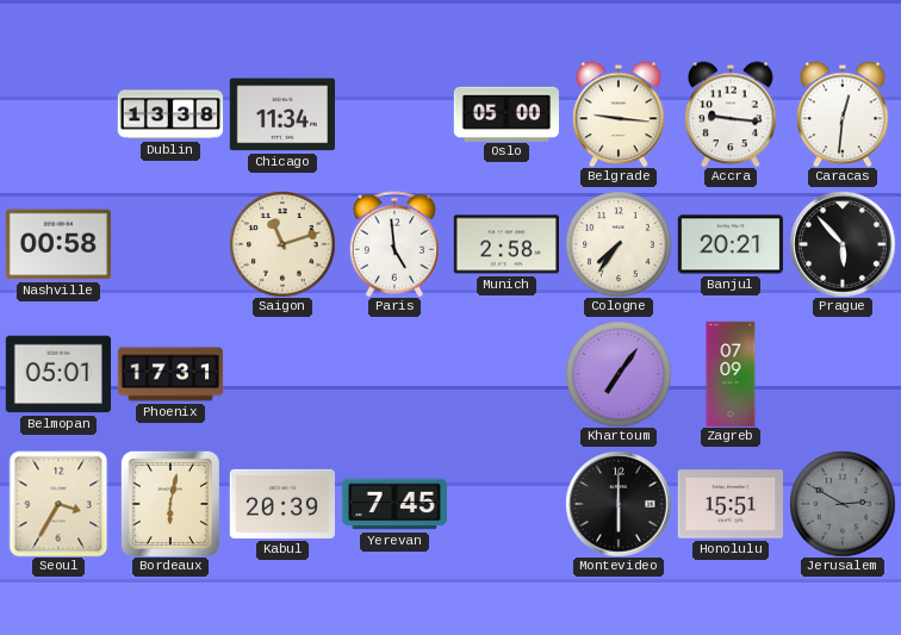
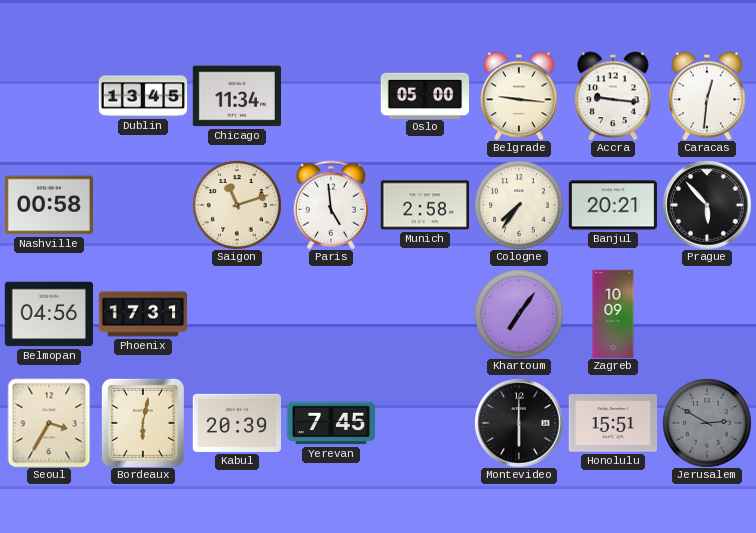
Dublin: 13:38 -> 13:45 (143, 96)
Belmopan: 05:01 -> 04:56 (48, 314)
Zagreb: 07:09 -> 10:09 (613, 314)
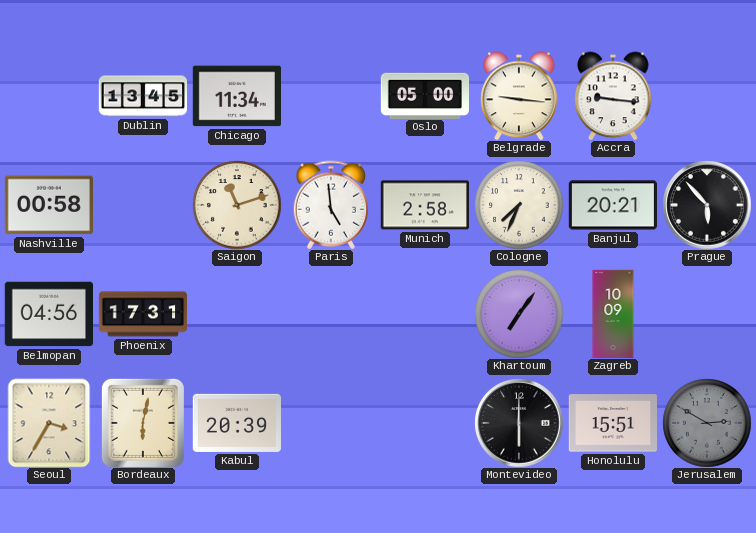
Caracas: 12:31 -> none (707, 96)
Cologne: 7:36 -> 7:34 (519, 205)
Yerevan: 7:45 -> none (330, 423)
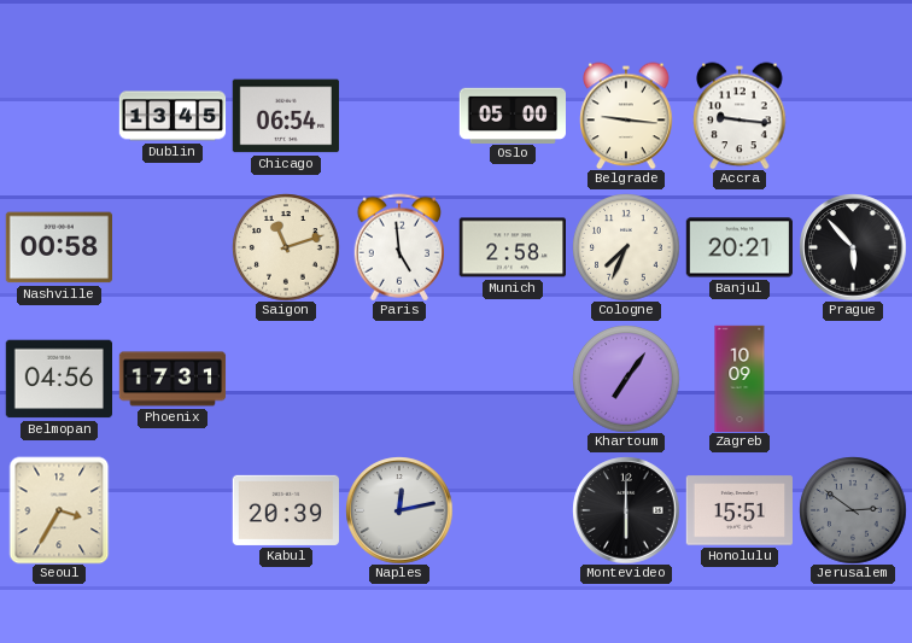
Chicago: 11:34 -> 06:54 (285, 116)
Bordeaux: 6:02 -> none (143, 423)
Naples: none -> 12:13 (399, 510)
Jerusalem: 2:50 -> 2:51 (853, 510)
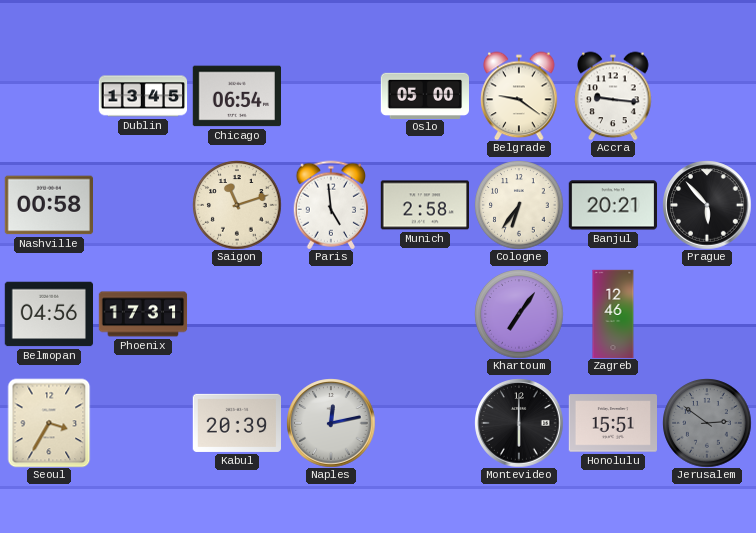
Belgrade: 9:16 -> 9:21 (519, 96)
Cologne: 7:34 -> 6:36 (519, 205)
Zagreb: 10:09 -> 12:46 (613, 314)
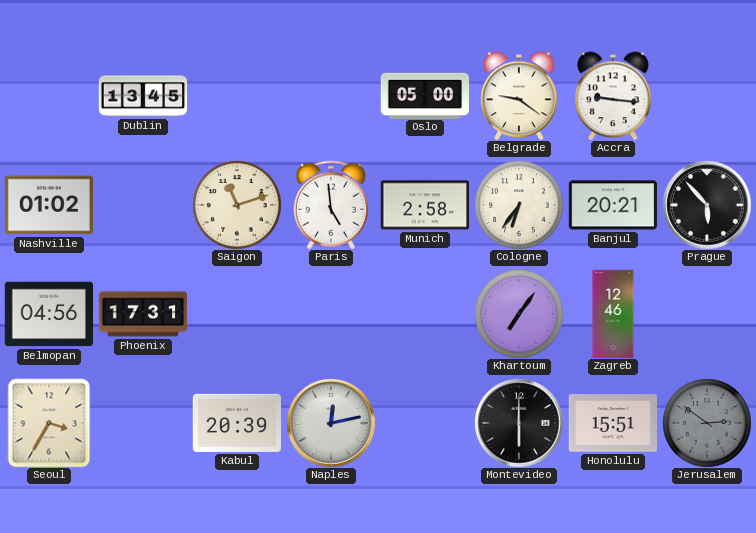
Chicago: 06:54 -> none (236, 96)
Nashville: 00:58 -> 01:02 (48, 205)
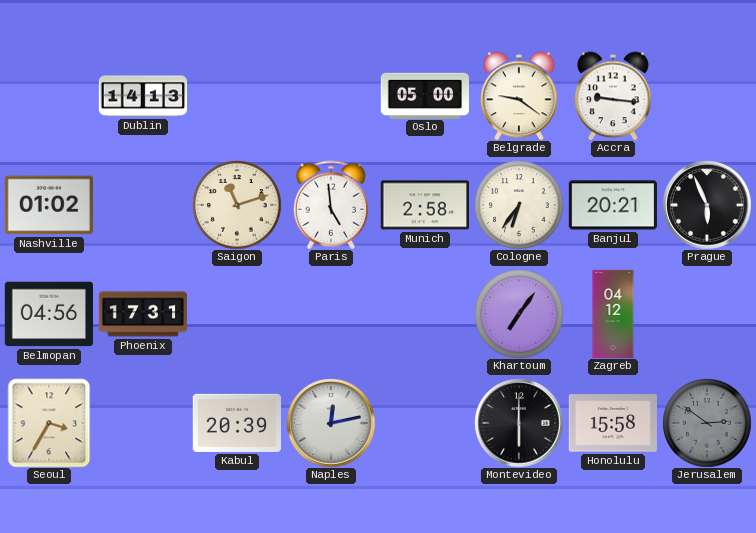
Dublin: 13:45 -> 14:13 (143, 96)
Prague: 5:53 -> 5:56 (707, 205)
Zagreb: 12:46 -> 04:12 (613, 314)
Honolulu: 15:51 -> 15:58 (612, 423)
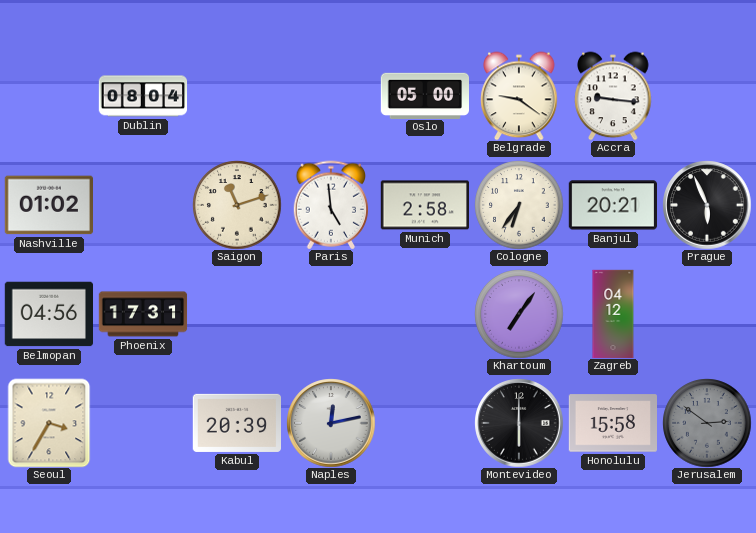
Dublin: 14:13 -> 08:04 (143, 96)
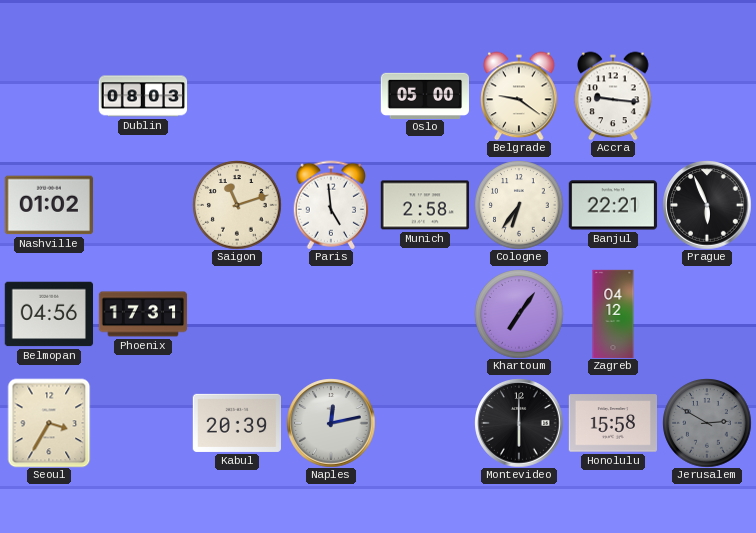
Dublin: 08:04 -> 08:03 (143, 96)
Banjul: 20:21 -> 22:21 (612, 205)
Jerusalem: 2:51 -> 2:50 (707, 423)
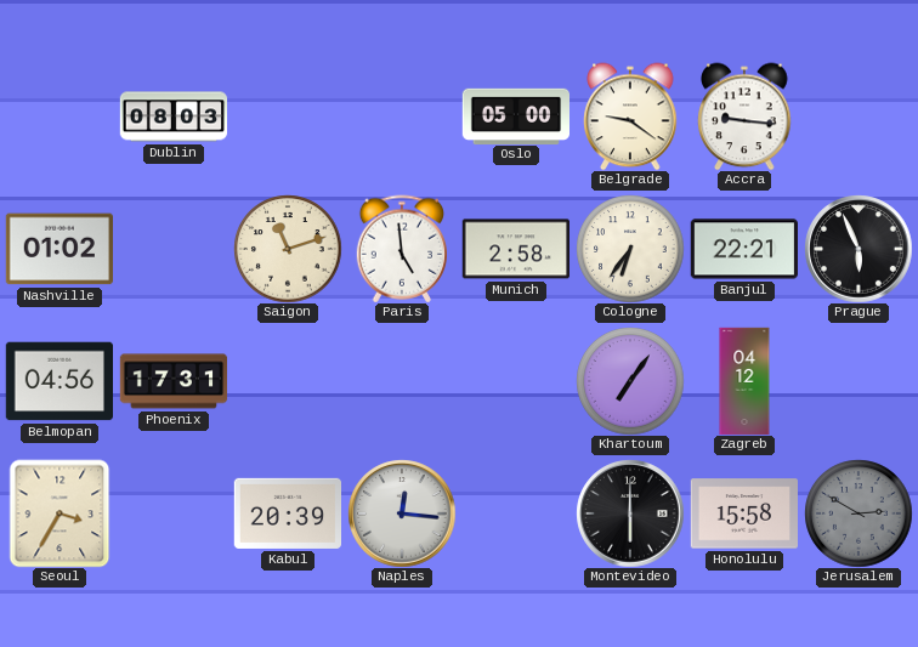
Naples: 12:13 -> 12:16 (402, 513)
